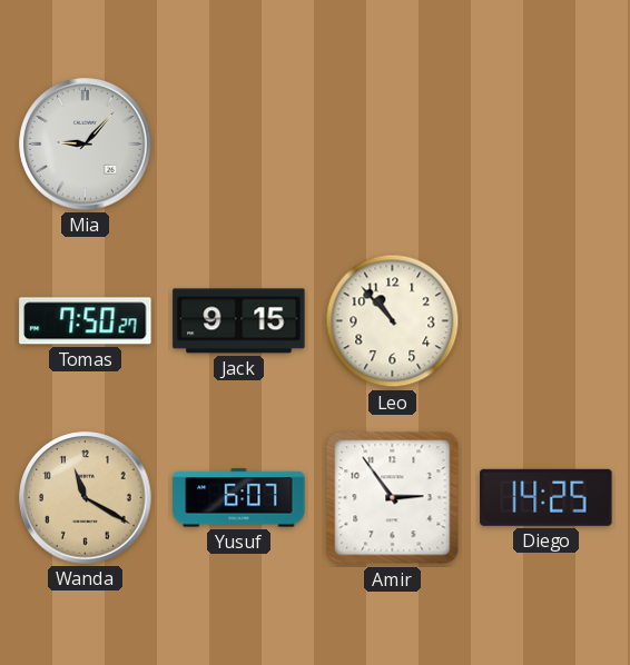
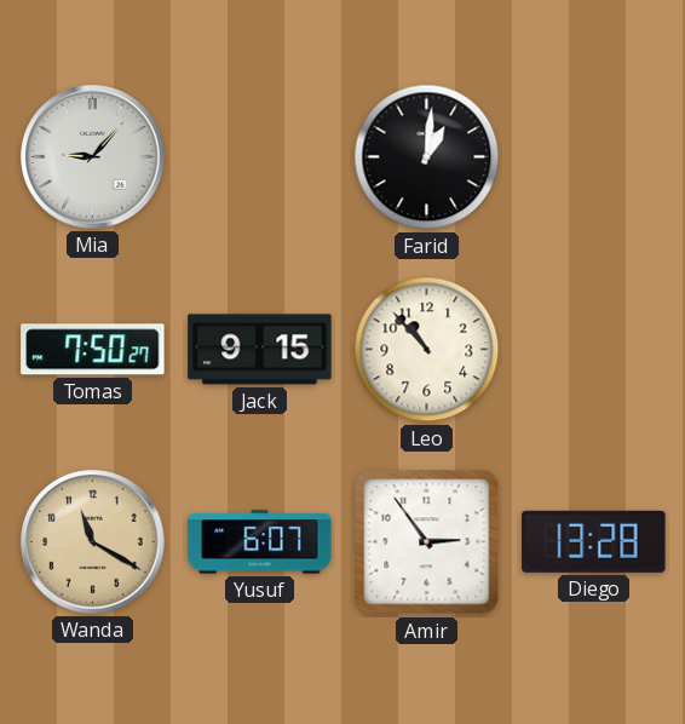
Farid: none -> 1:01 (427, 157)
Diego: 14:25 -> 13:28 (594, 541)
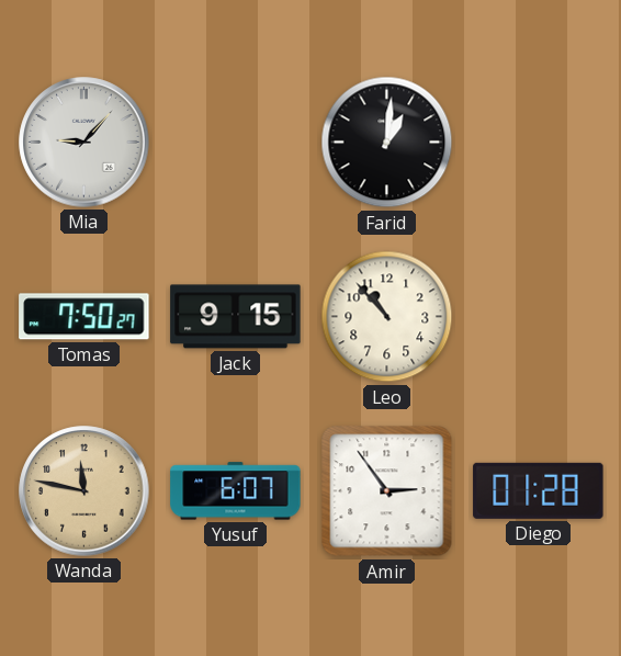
Wanda: 11:20 -> 11:47 (84, 491)
Diego: 13:28 -> 01:28 (539, 490)
